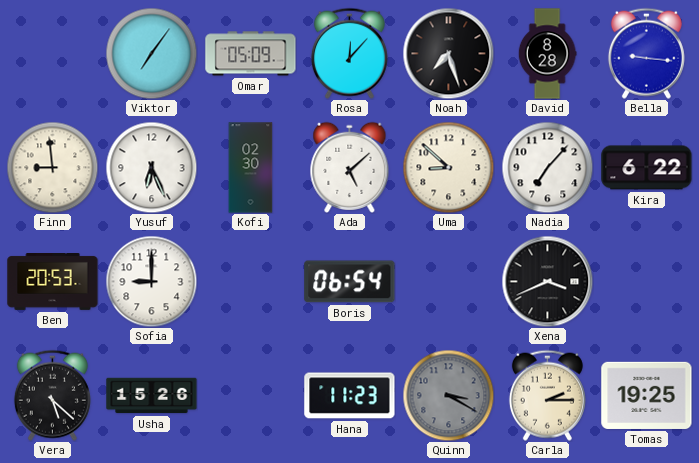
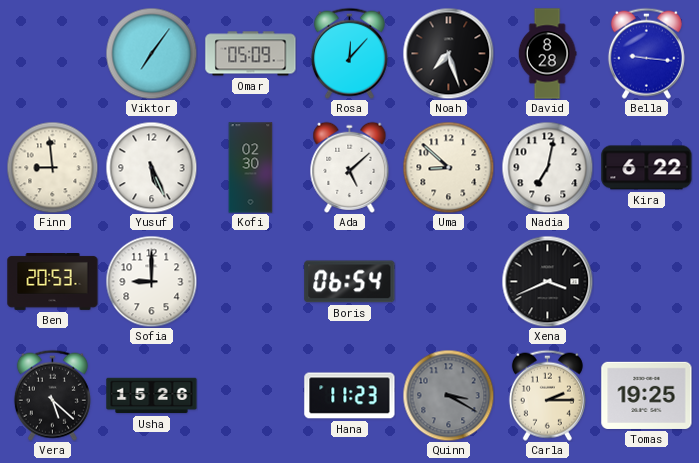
Yusuf: 6:26 -> 5:26 (151, 167)
Nadia: 7:07 -> 7:02 (547, 167)
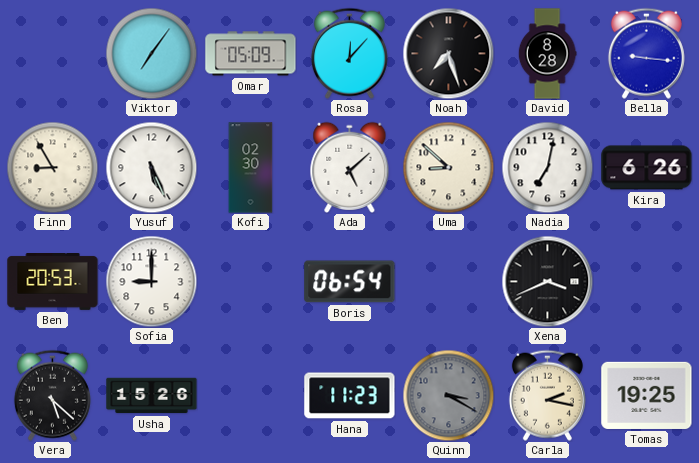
Finn: 8:59 -> 8:55 (52, 167)
Kira: 6:22 -> 6:26 (647, 168)
Carla: 2:15 -> 2:17 (547, 395)
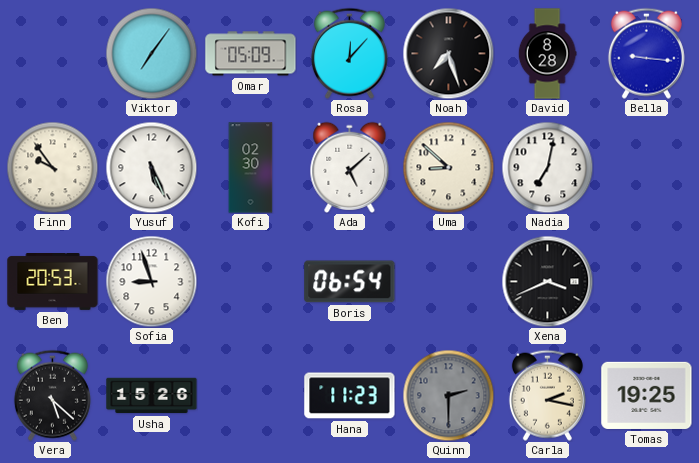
Finn: 8:55 -> 9:54 (52, 167)
Kira: 6:26 -> none (647, 168)
Sofia: 9:00 -> 8:57 (151, 281)
Quinn: 3:20 -> 2:30 (448, 395)
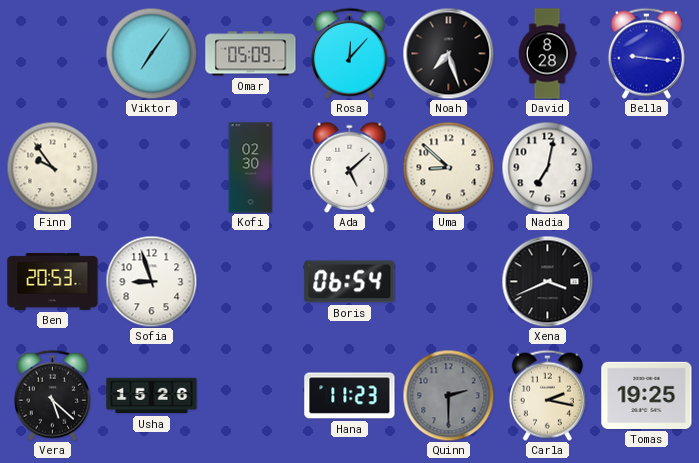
Yusuf: 5:26 -> none (151, 167)
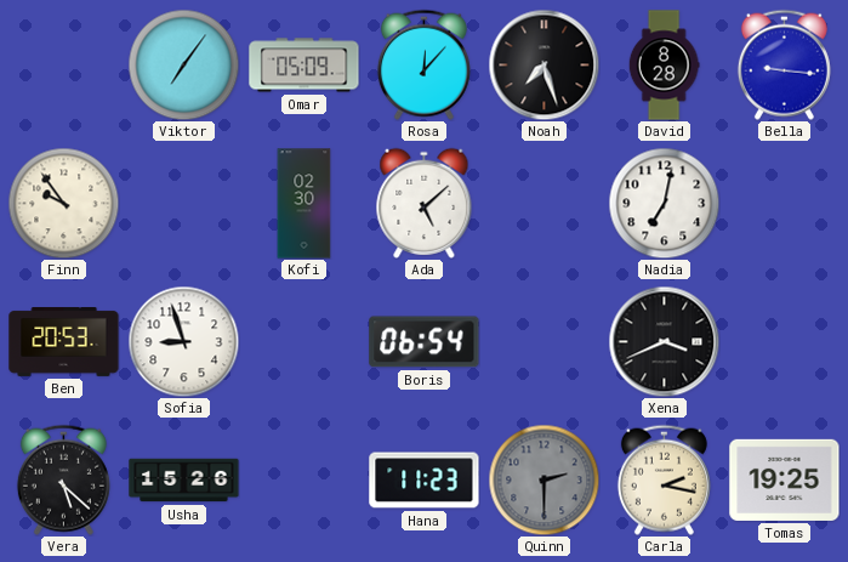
Uma: 8:52 -> none (448, 167)
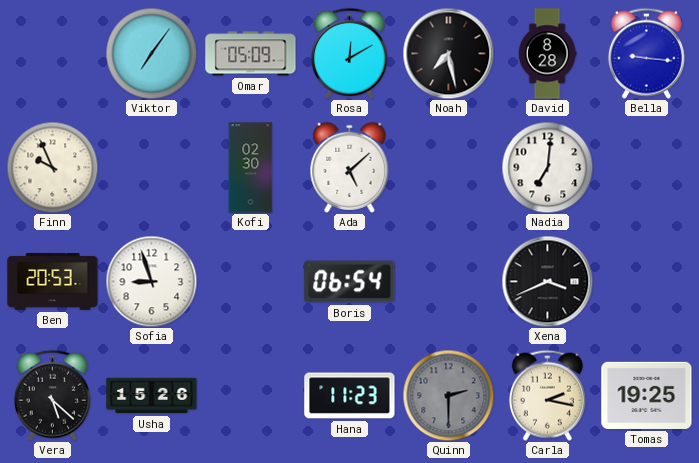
Rosa: 12:07 -> 12:10 (349, 53)
Noah: 7:27 -> 7:28 (448, 53)
Finn: 9:54 -> 9:56 (52, 167)
Nadia: 7:02 -> 7:01 (547, 167)
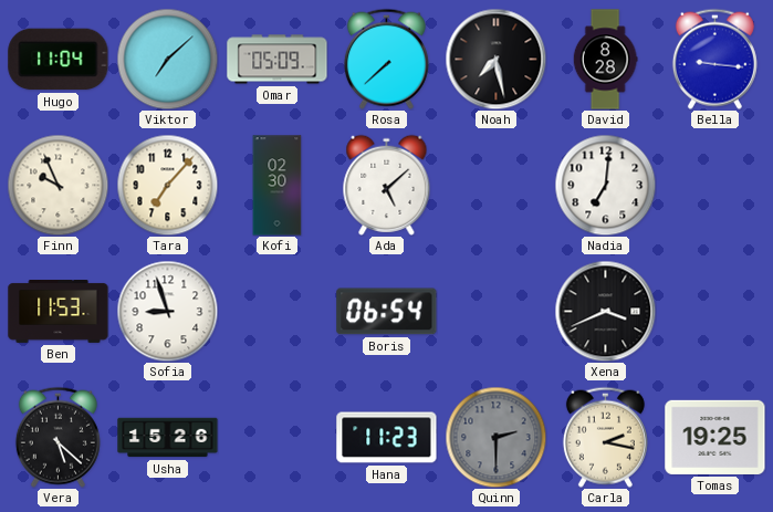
Hugo: none -> 11:04 (59, 60)
Viktor: 7:06 -> 7:08 (167, 59)
Rosa: 12:10 -> 7:38 (386, 59)
Tara: none -> 7:07 (167, 185)
Ben: 20:53 -> 11:53 (59, 312)
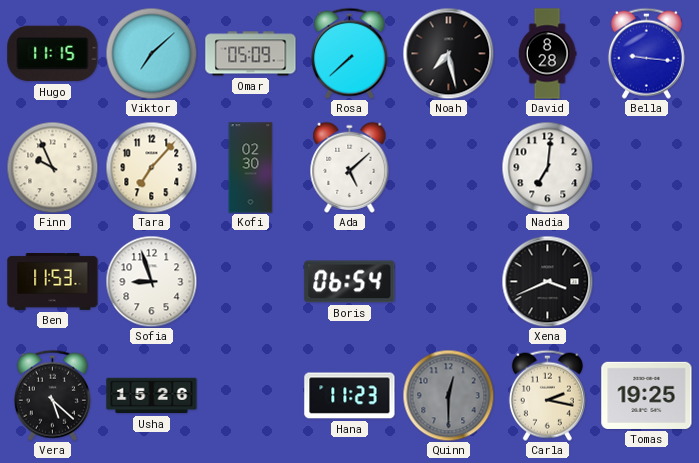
Hugo: 11:04 -> 11:15 (53, 54)
Quinn: 2:30 -> 12:30 (448, 395)
